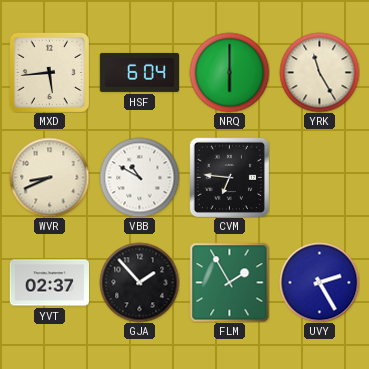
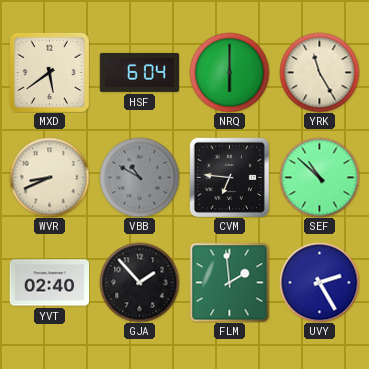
MXD: 5:44 -> 5:39 (49, 72)
VBB dial: white -> grey (139, 177)
SEF: none -> 10:52 (319, 177)
YVT: 02:37 -> 02:40 (49, 283)
FLM: 1:55 -> 1:59 (229, 282)
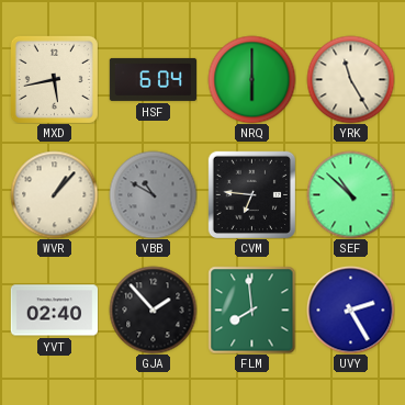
MXD: 5:39 -> 5:43 (54, 79)
WVR: 8:41 -> 1:07 (54, 194)
FLM: 1:59 -> 7:59 (251, 310)
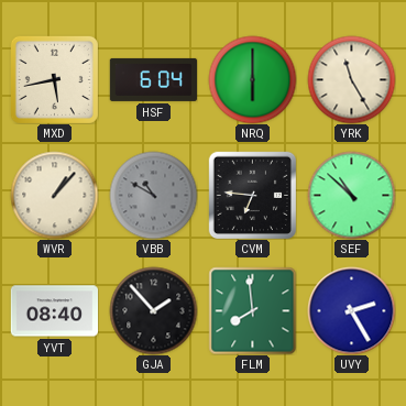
YVT: 02:40 -> 08:40 (54, 311)
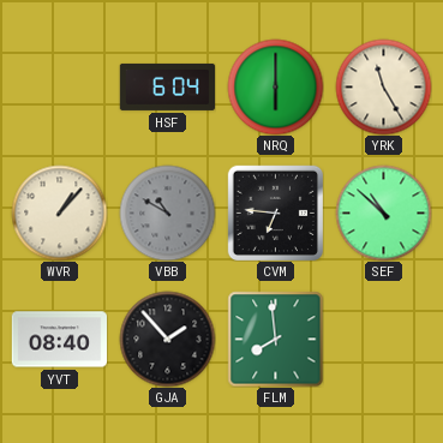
MXD: 5:43 -> none (54, 79)
UVY: 2:25 -> none (351, 310)
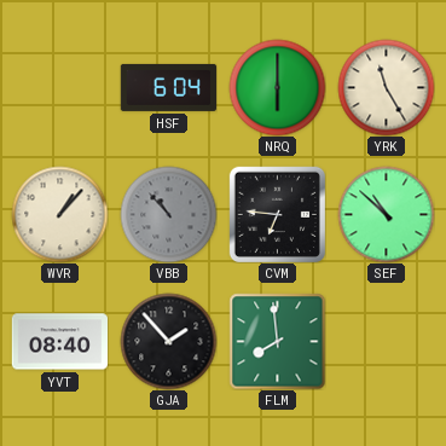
VBB: 10:50 -> 10:53 (168, 214)
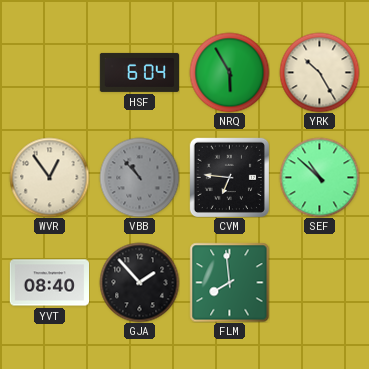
NRQ: 6:00 -> 5:55 (229, 72)
YRK: 11:25 -> 10:25 (319, 72)
WVR: 1:07 -> 12:54 (49, 177)
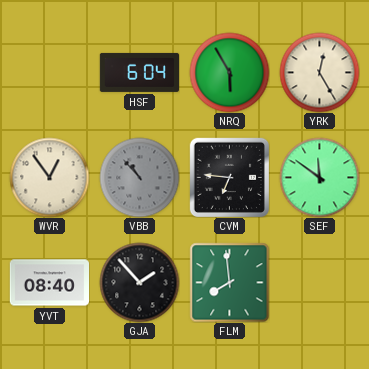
YRK: 10:25 -> 12:25 (319, 72)
SEF: 10:52 -> 11:51 (319, 177)
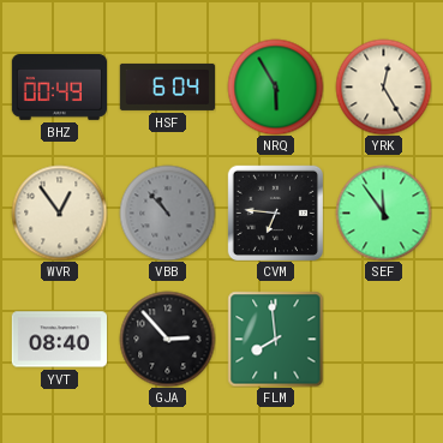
BHZ: none -> 00:49 (59, 88)
SEF: 11:51 -> 11:54 (383, 212)
GJA: 1:53 -> 2:53 (167, 339)
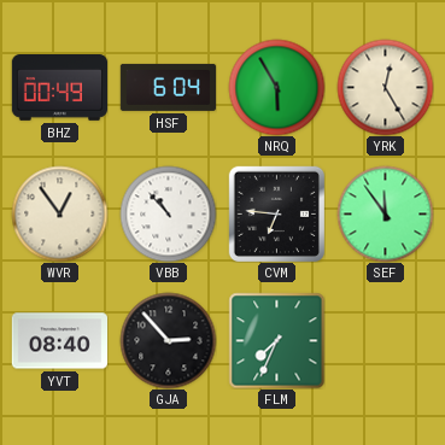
VBB dial: grey -> white (168, 213)
FLM: 7:59 -> 7:34 (276, 340)
